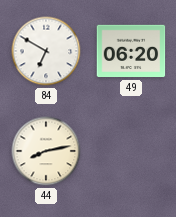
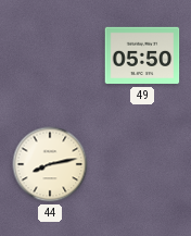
84: 6:50 -> none (46, 51)
49: 06:20 -> 05:50 (142, 55)
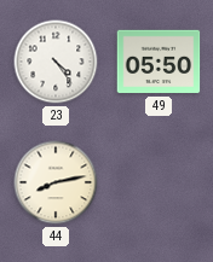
23: none -> 4:24 (56, 62)
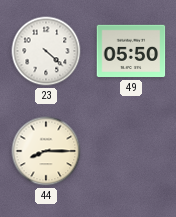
23: 4:24 -> 4:22 (46, 51)
44: 8:13 -> 8:15 (46, 151)
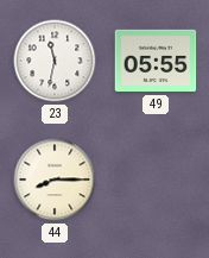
23: 4:22 -> 11:32 (55, 61)
49: 05:50 -> 05:55 (156, 61)
